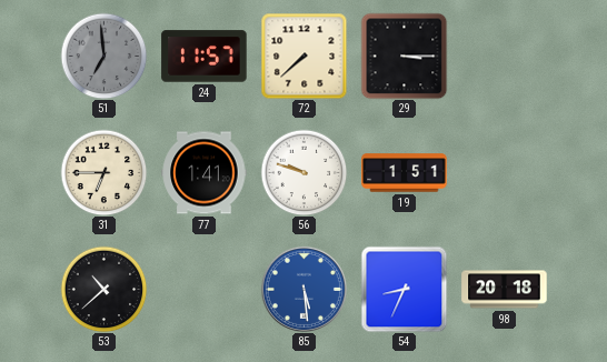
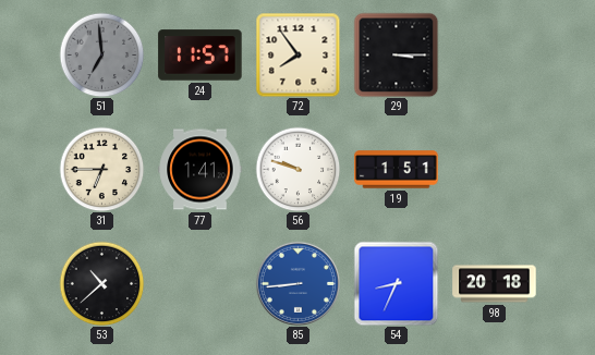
72: 7:38 -> 7:54 (297, 54)
85: 5:29 -> 8:44 (297, 283)
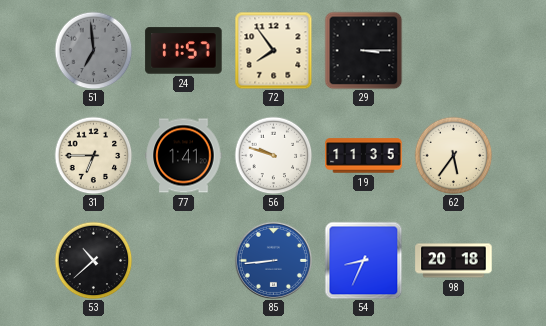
19: 1:51 -> 11:35 (364, 156)
62: none -> 5:36 (453, 155)
